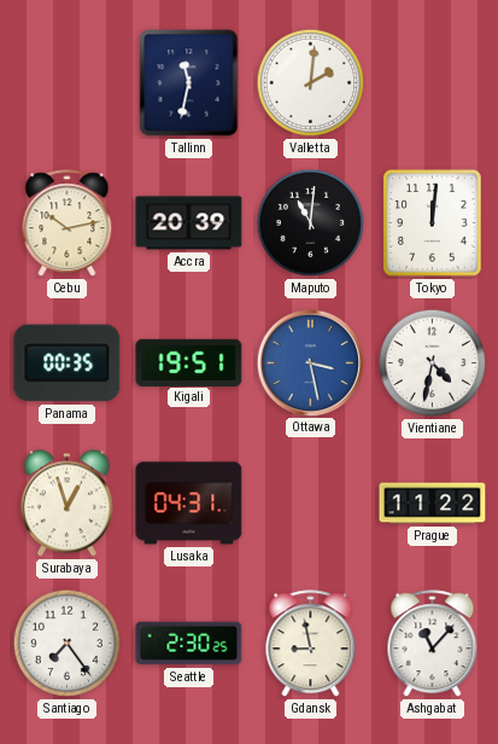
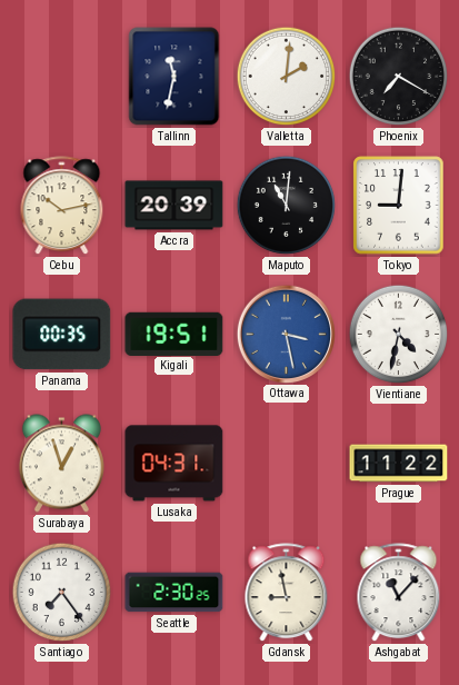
Phoenix: none -> 7:20 (399, 77)
Tokyo: 12:01 -> 9:01 (399, 206)
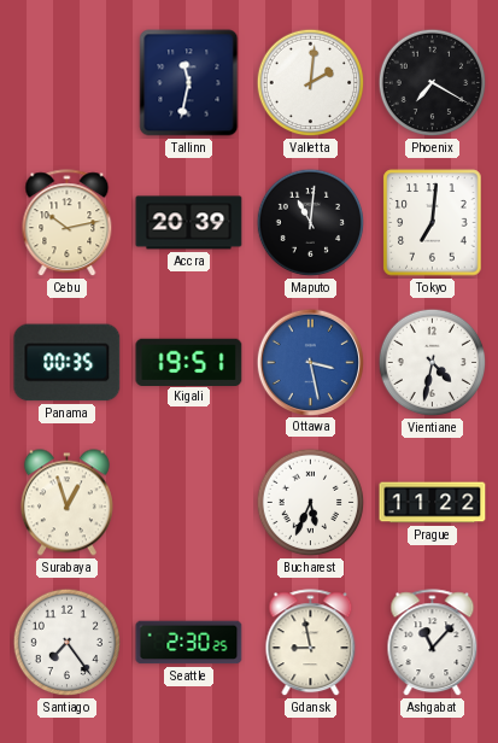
Tokyo: 9:01 -> 7:01 (433, 223)
Lusaka: 04:31 -> none (174, 464)
Bucharest: none -> 5:34 (311, 503)
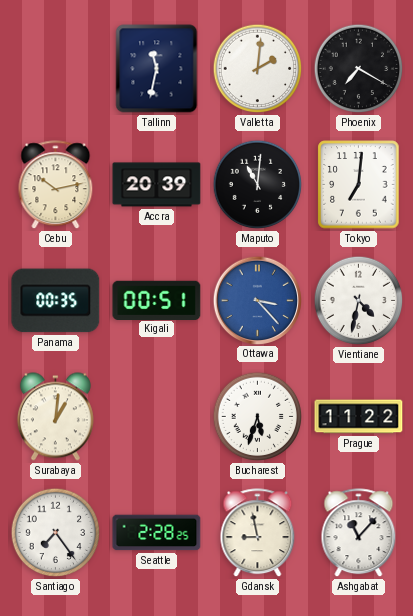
Kigali: 19:51 -> 00:51 (157, 300)
Ottawa: 3:28 -> 3:23 (257, 300)
Surabaya: 12:57 -> 1:01 (55, 417)
Bucharest: 5:34 -> 5:33 (258, 417)
Seattle: 2:30 -> 2:28 (157, 533)
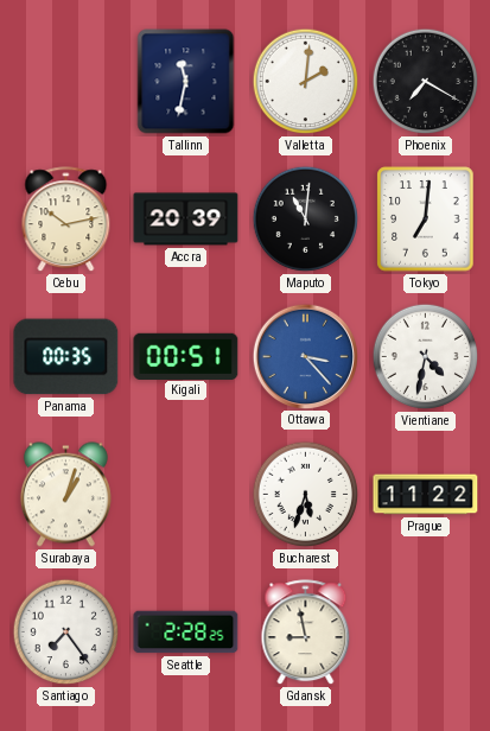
Surabaya: 1:01 -> 1:03 (65, 495)
Ashgabat: 11:07 -> none (359, 533)
